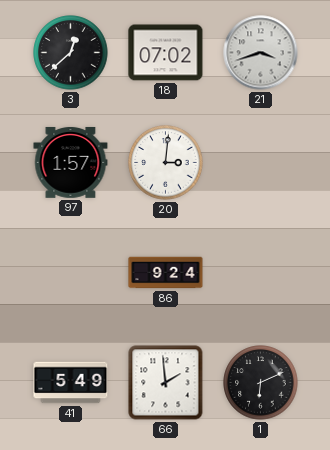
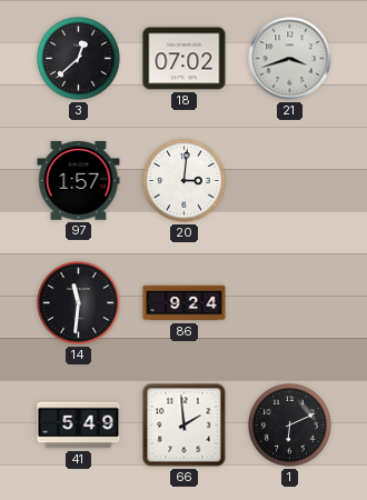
14: none -> 11:31 (79, 303)
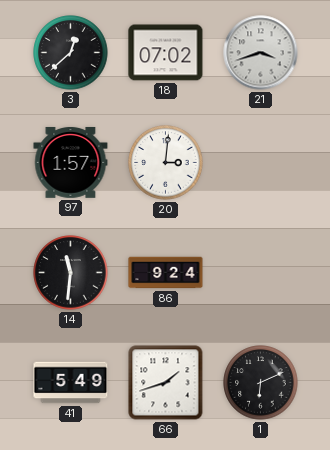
66: 1:59 -> 1:42 (166, 383)
